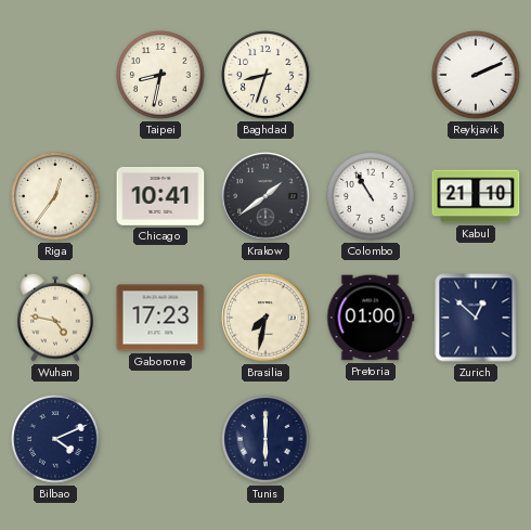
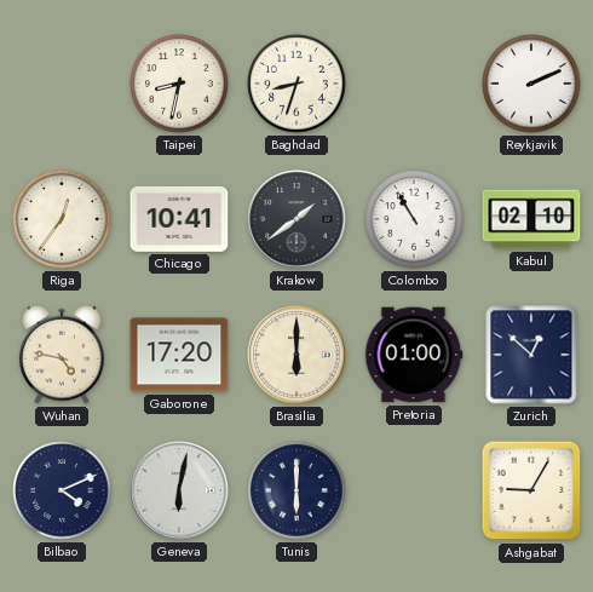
Kabul: 21:10 -> 02:10 (531, 219)
Gaborone: 17:23 -> 17:20 (179, 355)
Brasilia: 7:32 -> 6:00 (296, 355)
Geneva: none -> 6:02 (179, 490)
Ashgabat: none -> 9:05 (531, 490)
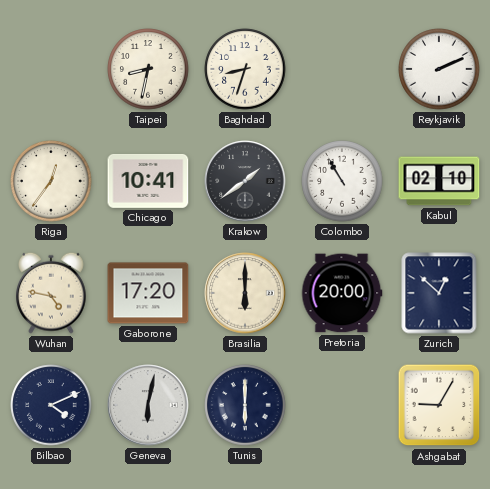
Pretoria: 01:00 -> 20:00 (342, 293)
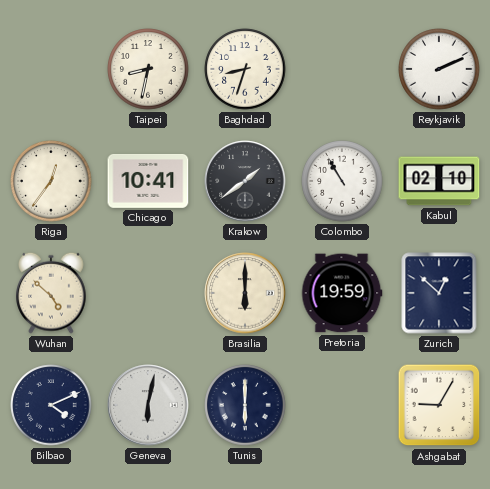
Wuhan: 4:47 -> 4:52 (52, 293)
Gaborone: 17:20 -> none (148, 293)
Pretoria: 20:00 -> 19:59 (342, 293)
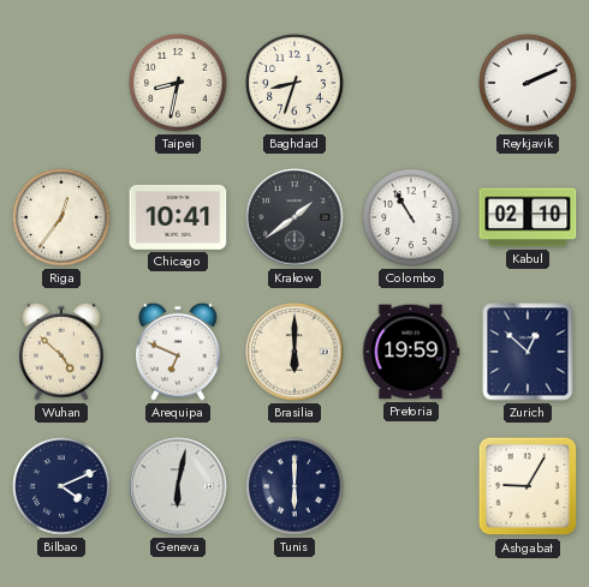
Arequipa: none -> 6:49 (179, 352)
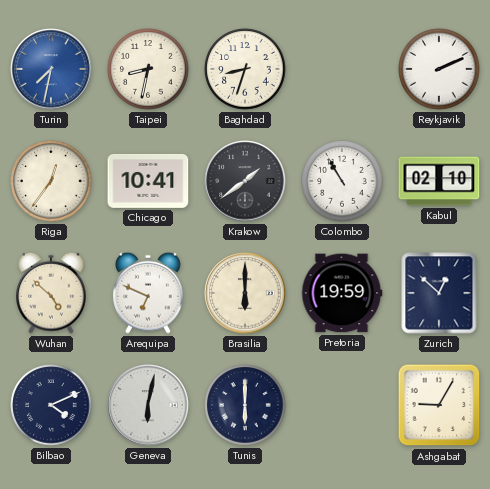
Turin: none -> 7:32 (51, 69)
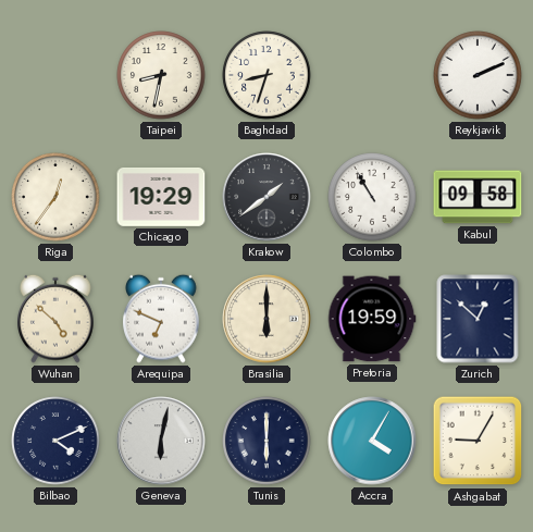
Turin: 7:32 -> none (51, 69)
Chicago: 10:41 -> 19:29 (161, 197)
Kabul: 02:10 -> 09:58 (478, 197)
Accra: none -> 4:05 (372, 441)
